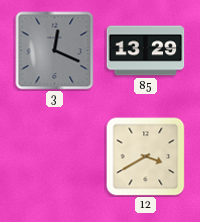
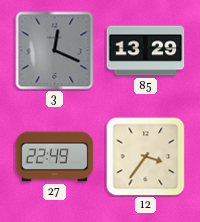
27: none -> 22:49 (55, 157)
12: 3:40 -> 3:36 (146, 157)
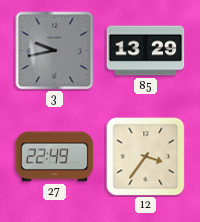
3: 12:19 -> 9:43 (55, 51)
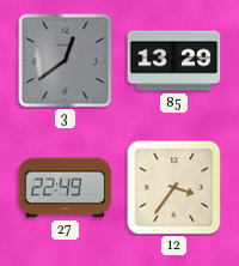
3: 9:43 -> 12:39 (66, 61)
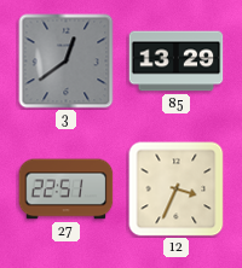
27: 22:49 -> 22:51 (67, 190)
12: 3:36 -> 3:34 (177, 190)
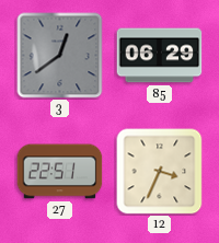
85: 13:29 -> 06:29 (160, 56)
